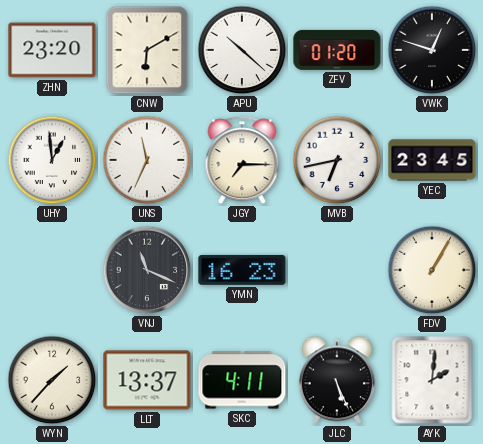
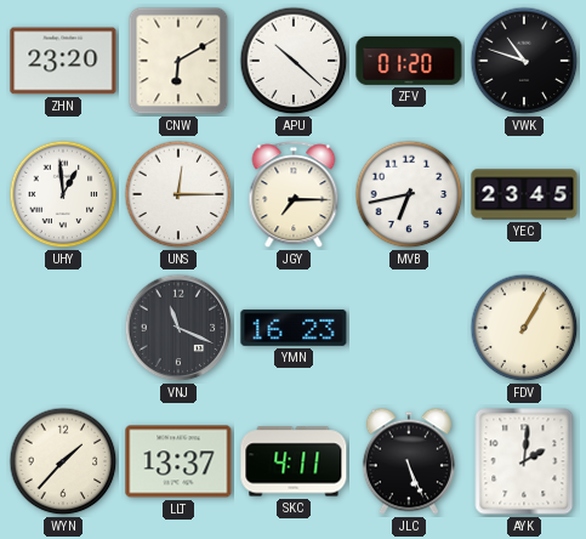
VWK: 12:48 -> 10:48 (524, 61)
UNS: 11:34 -> 12:15 (178, 194)
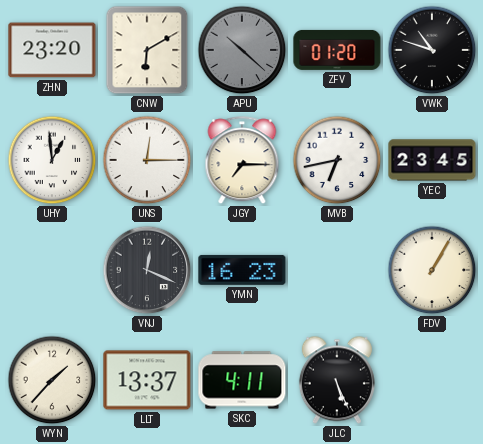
APU dial: white -> grey (242, 50)
VNJ: 11:19 -> 12:19 (147, 270)
AYK: 2:01 -> none (524, 461)
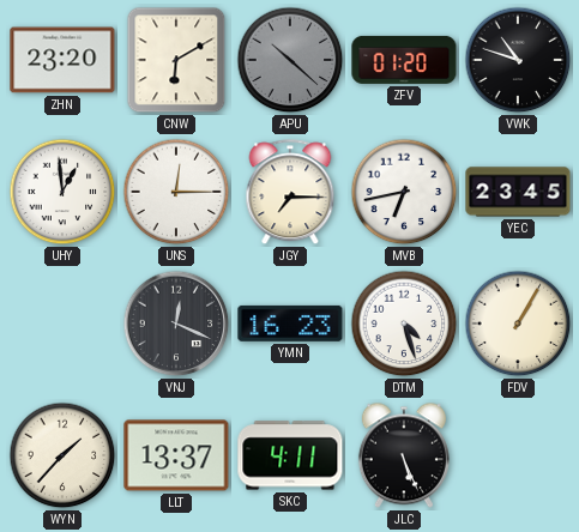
DTM: none -> 4:27 (404, 324)
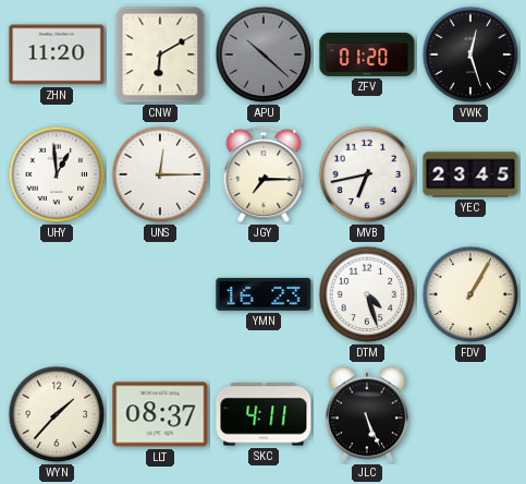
ZHN: 23:20 -> 11:20 (57, 55)
VWK: 10:48 -> 12:27 (470, 55)
VNJ: 12:19 -> none (176, 324)
LLT: 13:37 -> 08:37 (160, 414)
